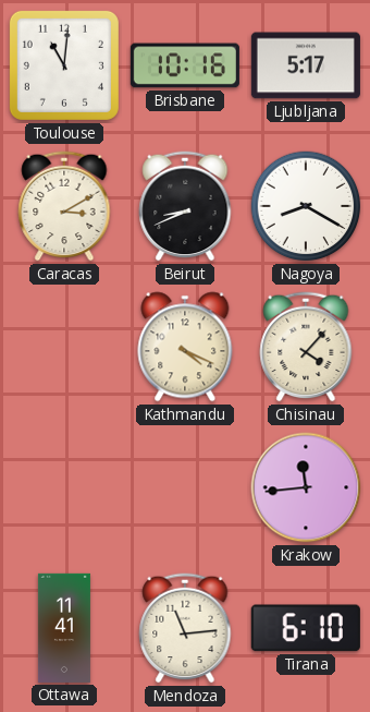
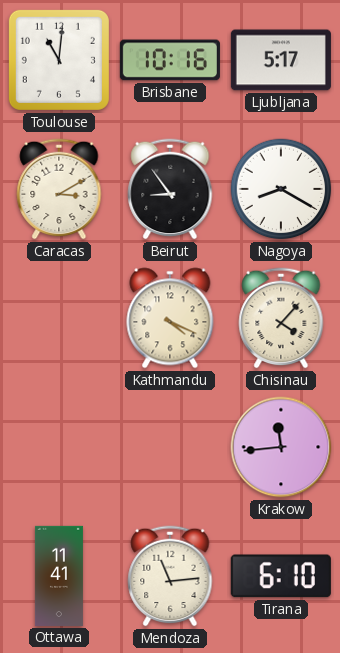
Beirut: 8:41 -> 8:54 (170, 189)
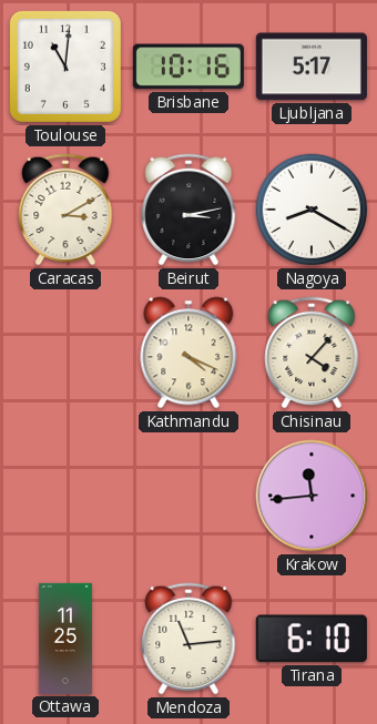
Beirut: 8:54 -> 3:13 (188, 210)
Ottawa: 11:41 -> 11:25 (65, 639)
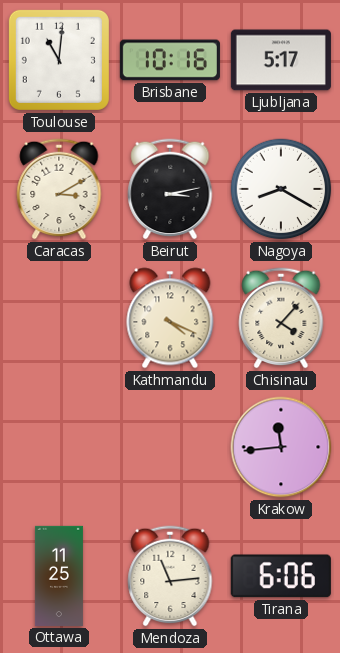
Tirana: 6:10 -> 6:06 (281, 576)
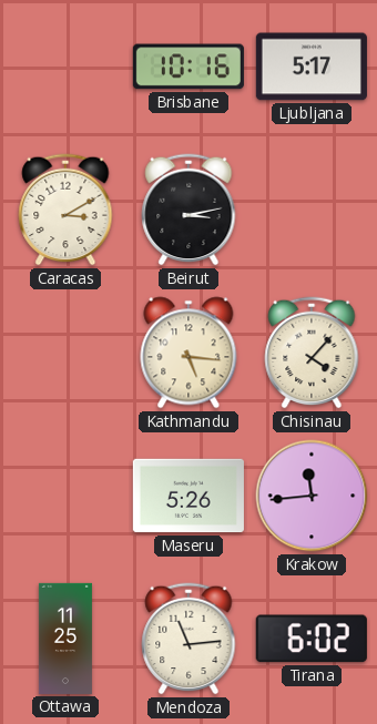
Toulouse: 11:01 -> none (59, 60)
Nagoya: 8:20 -> none (281, 189)
Kathmandu: 4:19 -> 5:16 (188, 353)
Maseru: none -> 5:26 (188, 496)
Tirana: 6:06 -> 6:02 (312, 639)
